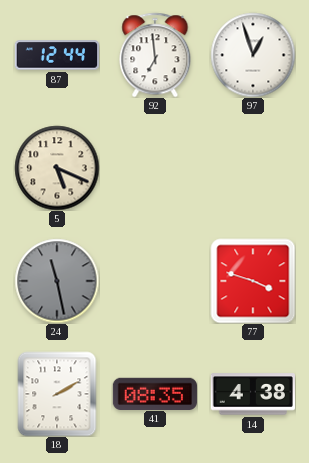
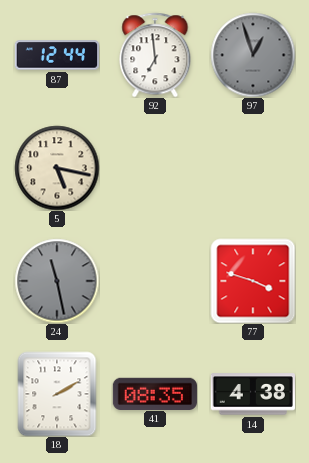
97 dial: white -> grey (253, 55)
5: 5:19 -> 5:17 (57, 168)
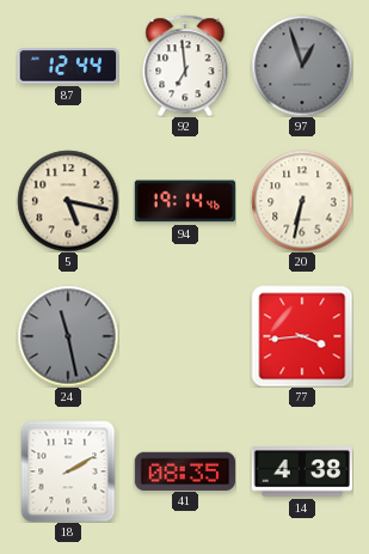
94: none -> 19:14 (185, 201)
20: none -> 6:32 (302, 201)
77: 3:48 -> 3:44 (302, 336)
